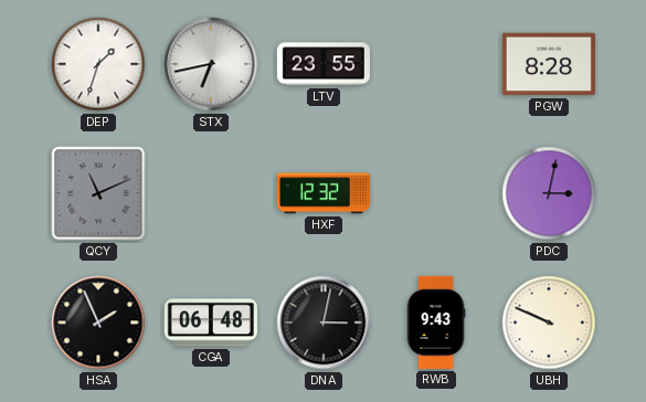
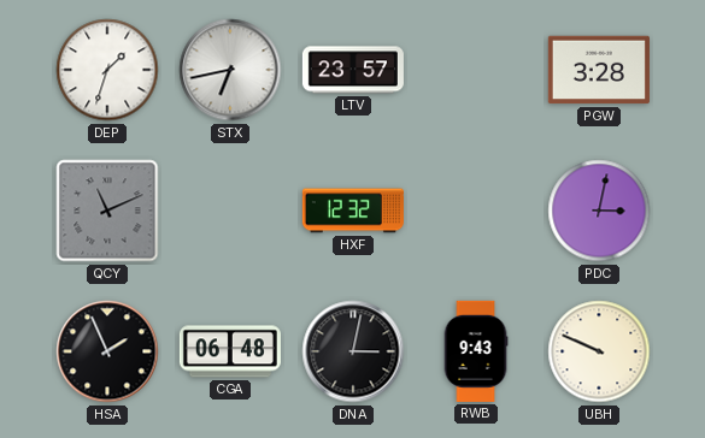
LTV: 23:55 -> 23:57 (353, 70)
PGW: 8:28 -> 3:28 (599, 70)
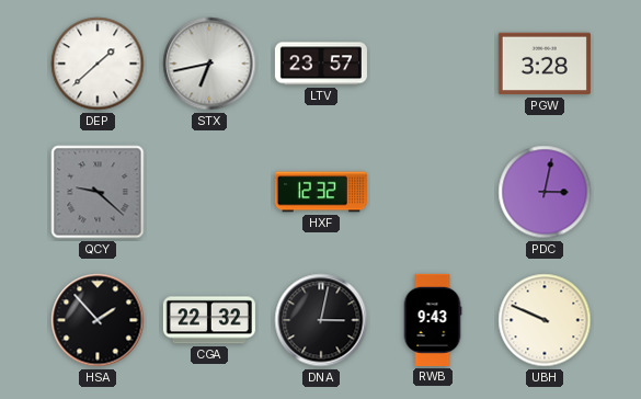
DEP: 1:33 -> 1:38 (98, 64)
QCY: 11:11 -> 9:22 (98, 192)
HSA: 1:56 -> 1:53 (98, 320)
CGA: 06:48 -> 22:32 (209, 320)
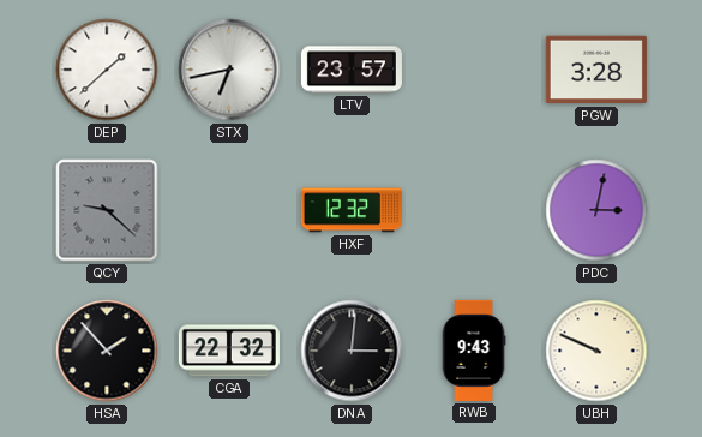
DNA: 3:02 -> 3:01 (352, 351)
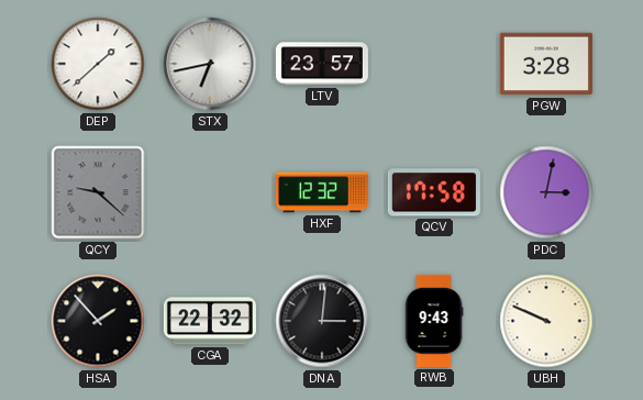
QCV: none -> 17:58 (434, 192)
